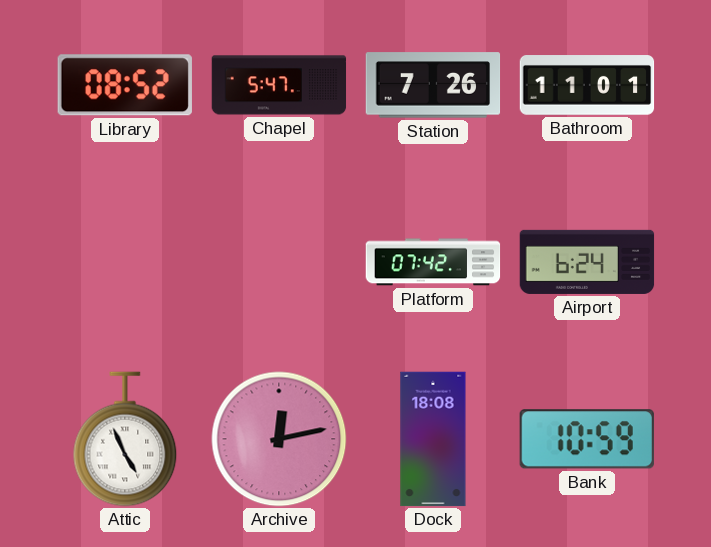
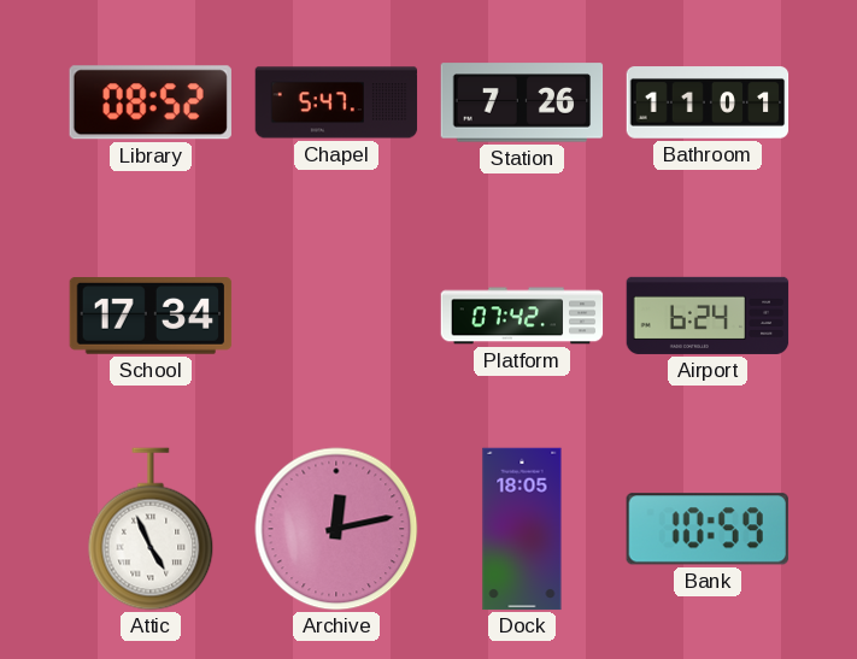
School: none -> 17:34 (151, 317)
Dock: 18:08 -> 18:05 (522, 529)
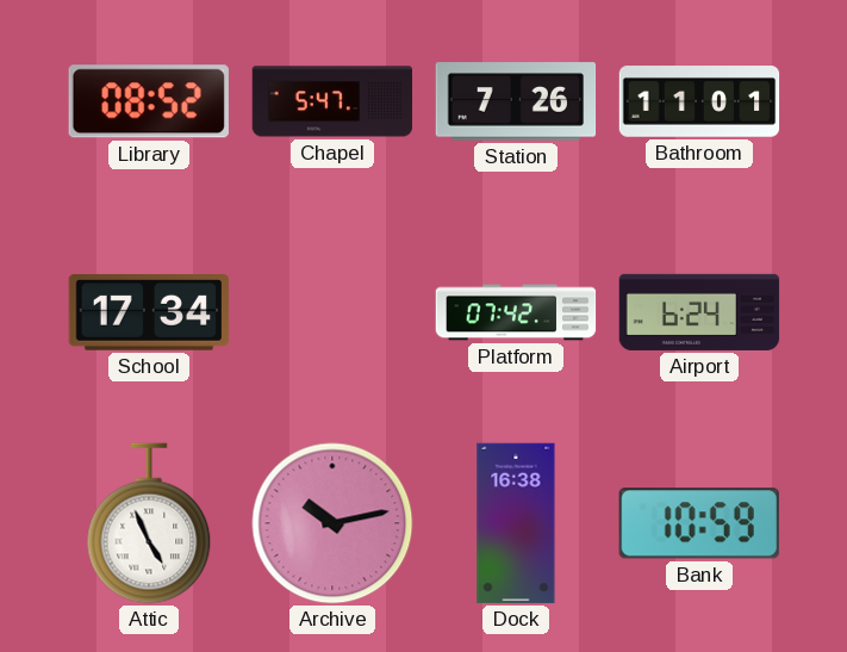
Archive: 12:13 -> 10:13 (332, 523)
Dock: 18:05 -> 16:38 (516, 523)
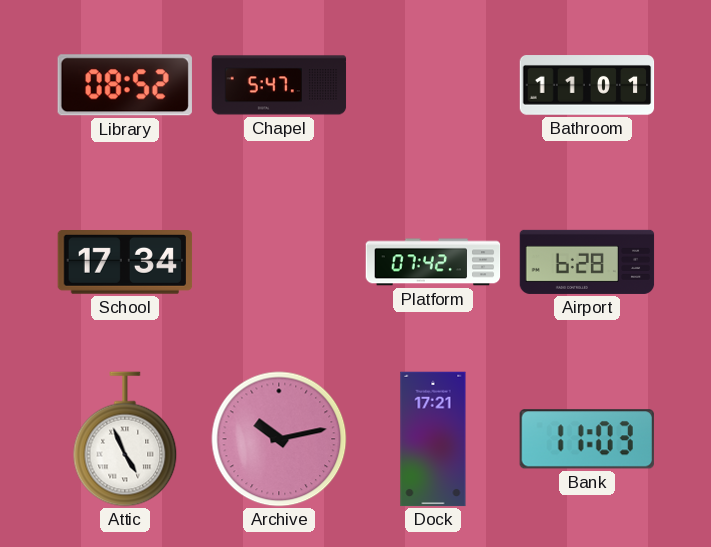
Station: 7:26 -> none (516, 101)
Airport: 6:24 -> 6:28 (587, 262)
Dock: 16:38 -> 17:21 (433, 439)
Bank: 10:59 -> 11:03 (587, 439)
